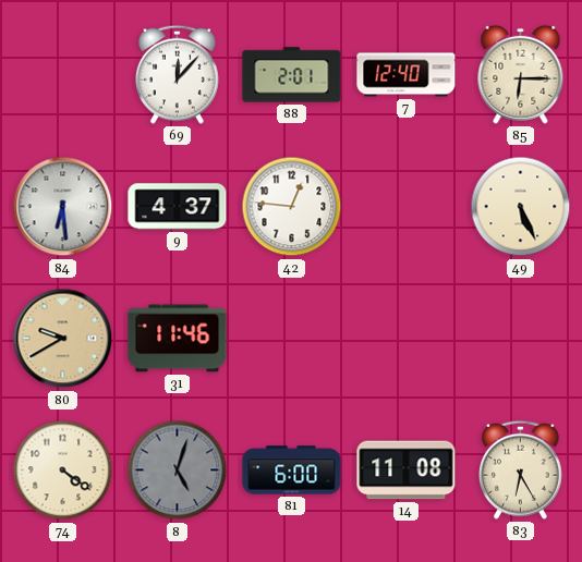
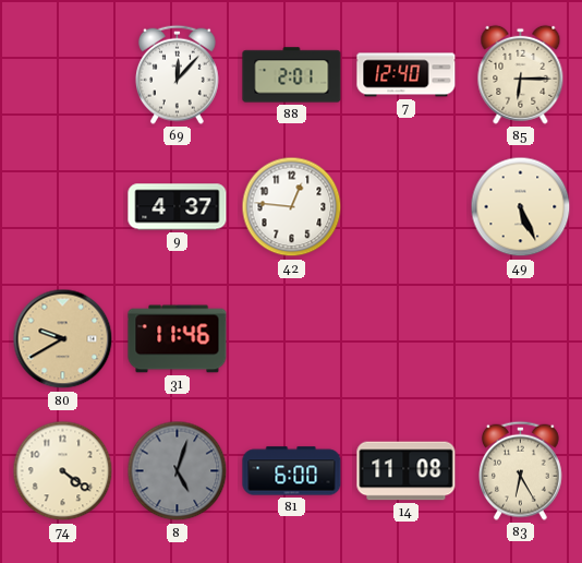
84: 6:29 -> none (63, 207)
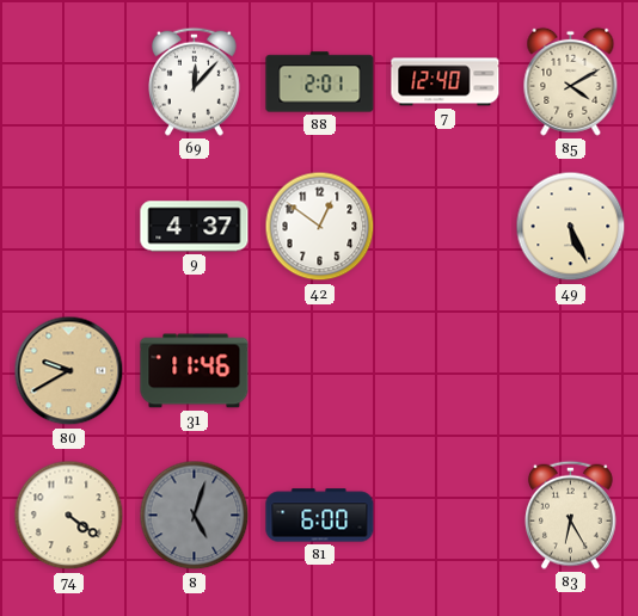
85: 6:15 -> 4:10 (571, 81)
42: 12:46 -> 12:51 (320, 227)
14: 11:08 -> none (407, 471)
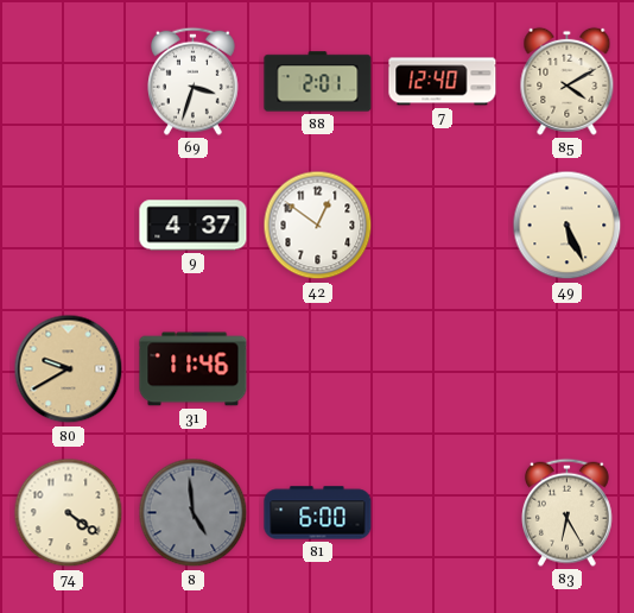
69: 12:07 -> 3:33 (194, 81)
8: 5:03 -> 4:59 (194, 513)
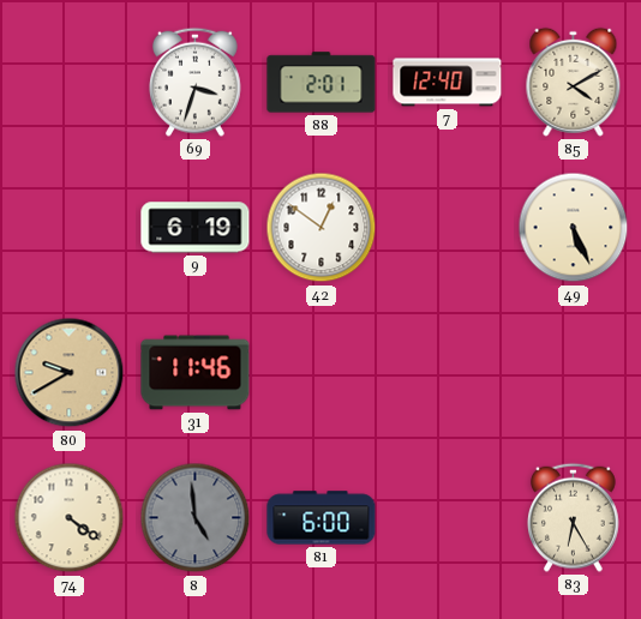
9: 4:37 -> 6:19 (196, 228)
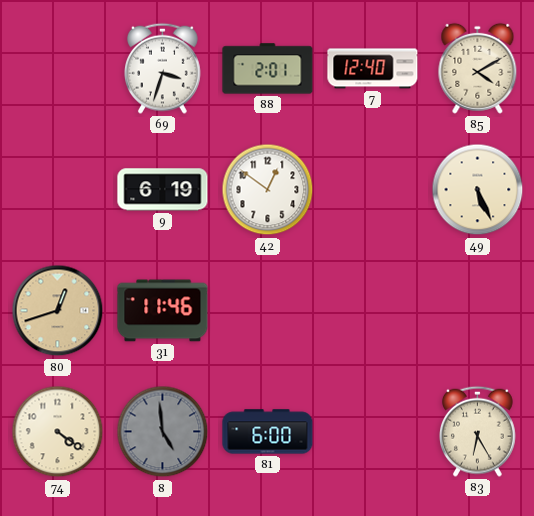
80: 9:40 -> 12:42 (58, 311)
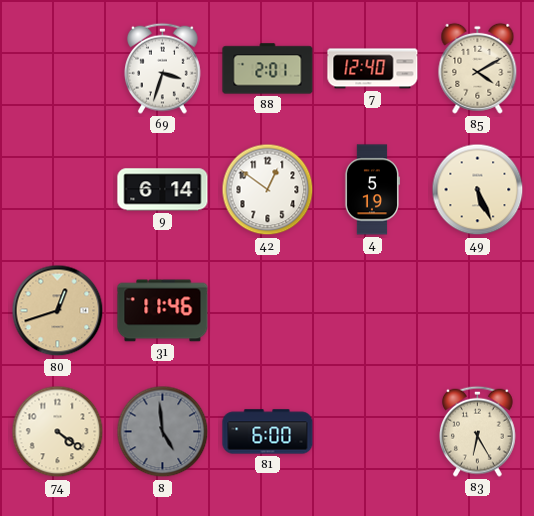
9: 6:19 -> 6:14 (163, 190)
4: none -> 5:19 (371, 190)
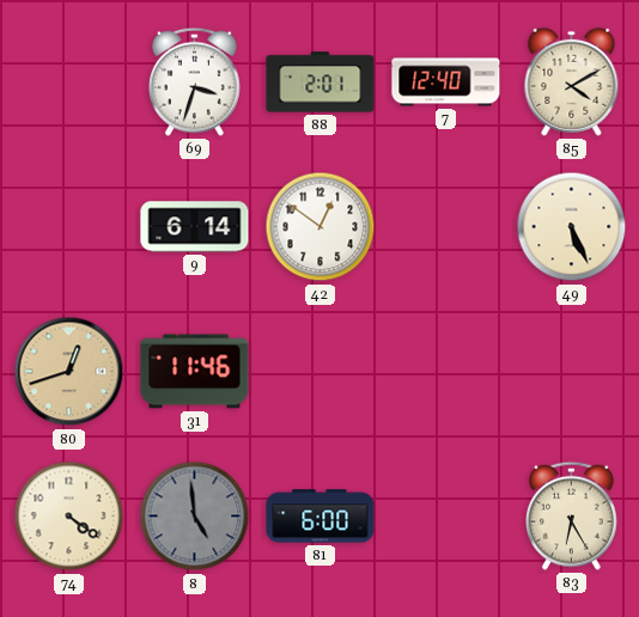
4: 5:19 -> none (371, 190)
